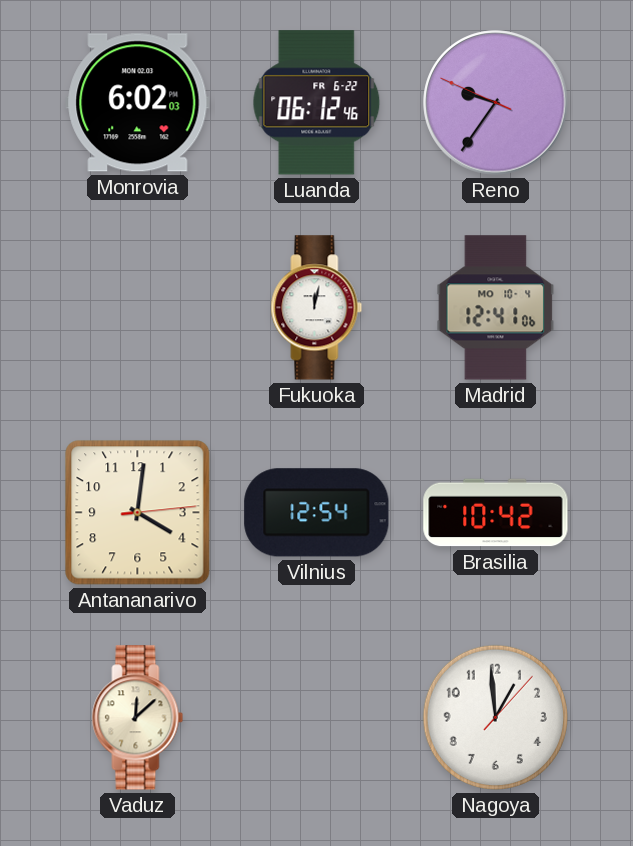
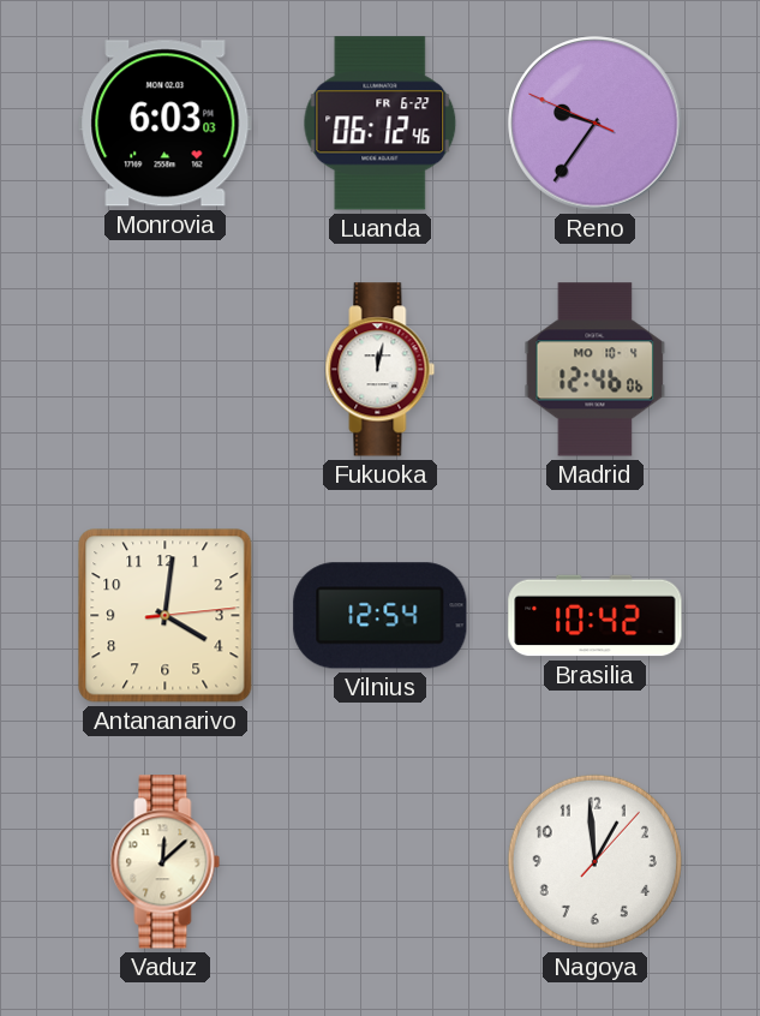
Monrovia: 6:02 -> 6:03 (166, 124)
Madrid: 12:41 -> 12:46 (596, 370)
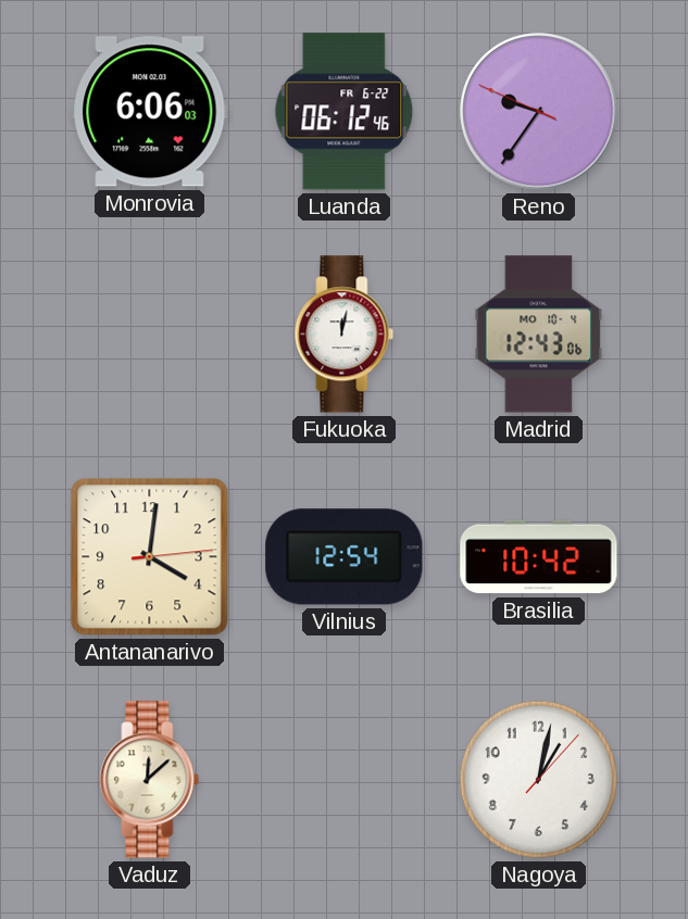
Monrovia: 6:03 -> 6:06 (150, 112)
Madrid: 12:46 -> 12:43 (539, 335)
Nagoya: 12:59 -> 1:02 (538, 779)
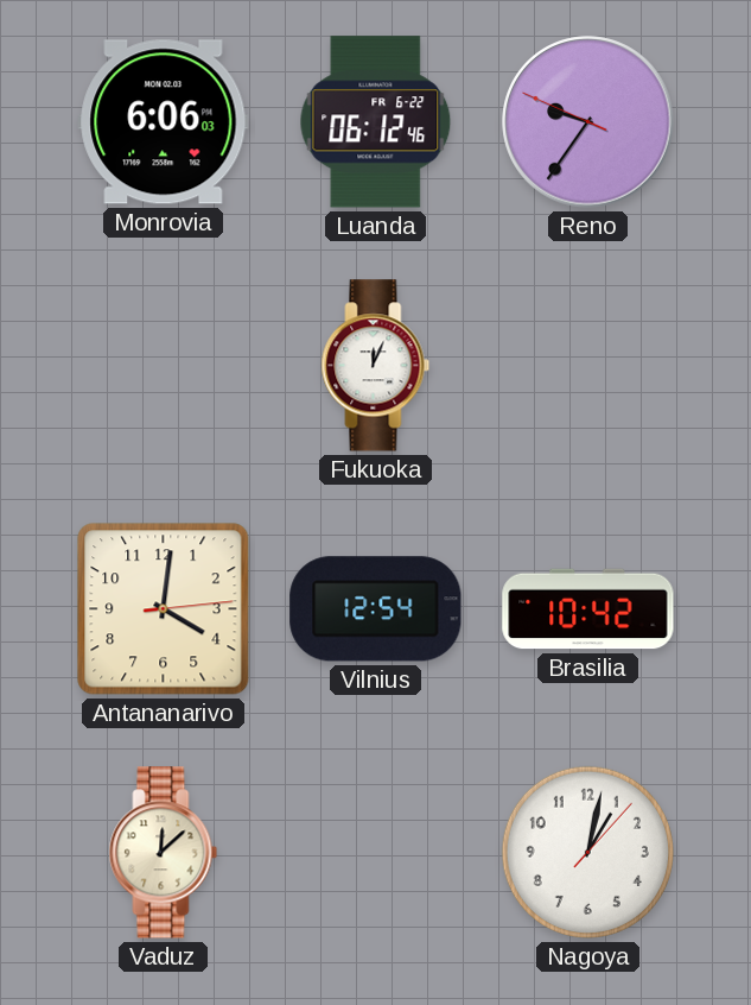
Fukuoka: 12:02 -> 12:04 (376, 366)
Madrid: 12:43 -> none (539, 335)
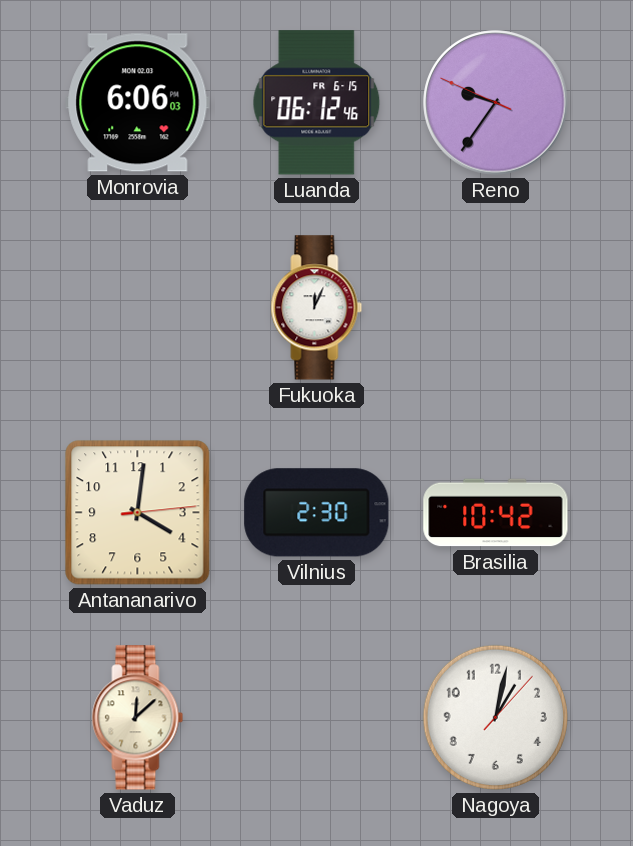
Luanda date: FR 6-22 -> FR 6-15 (317, 103)
Vilnius: 12:54 -> 2:30 (317, 513)
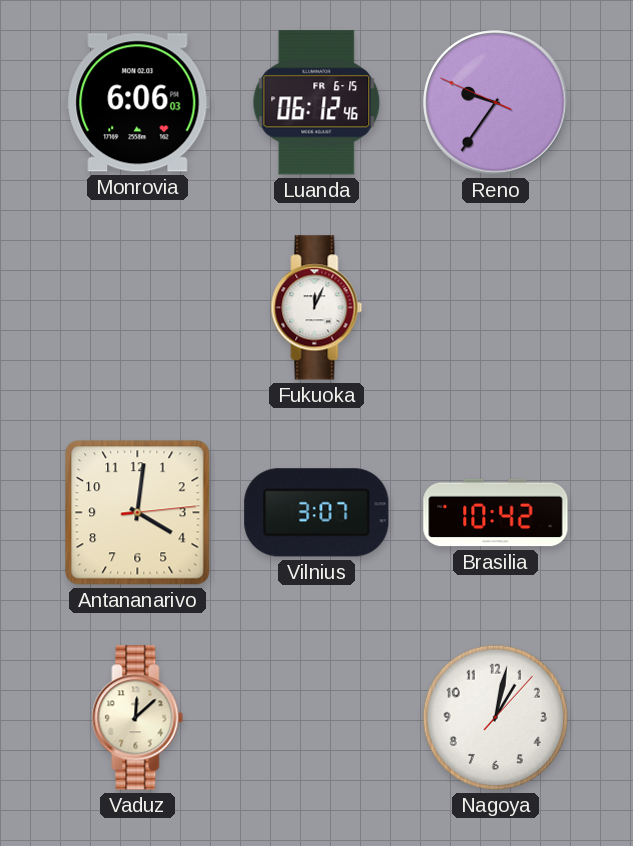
Vilnius: 2:30 -> 3:07 (317, 513)
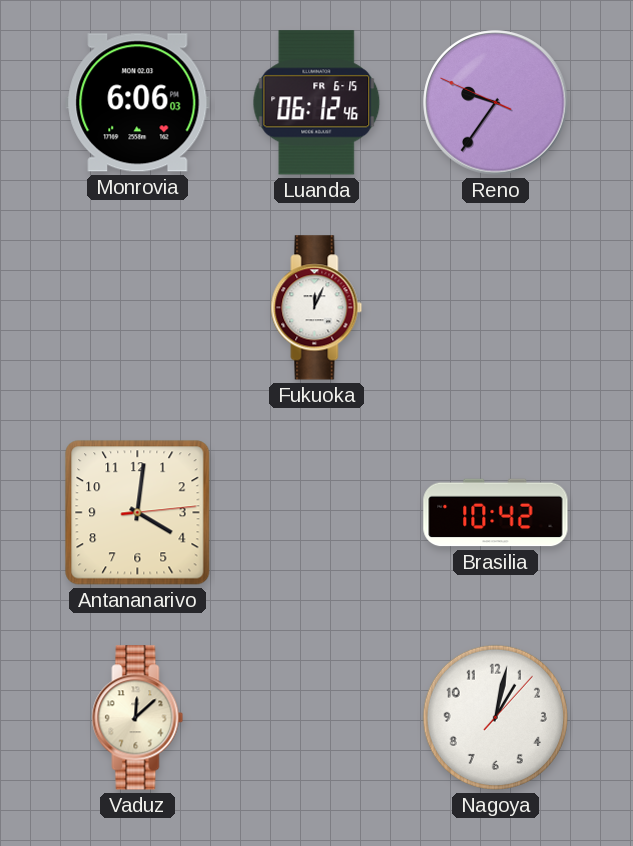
Vilnius: 3:07 -> none (317, 513)
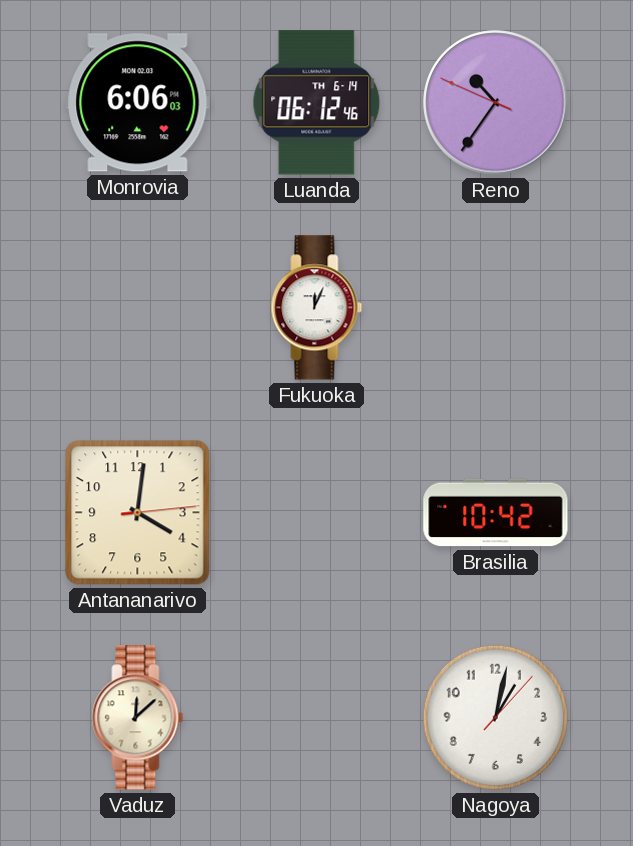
Luanda date: FR 6-15 -> TH 6-14 (317, 103)
Reno: 9:35 -> 10:35 (496, 103)
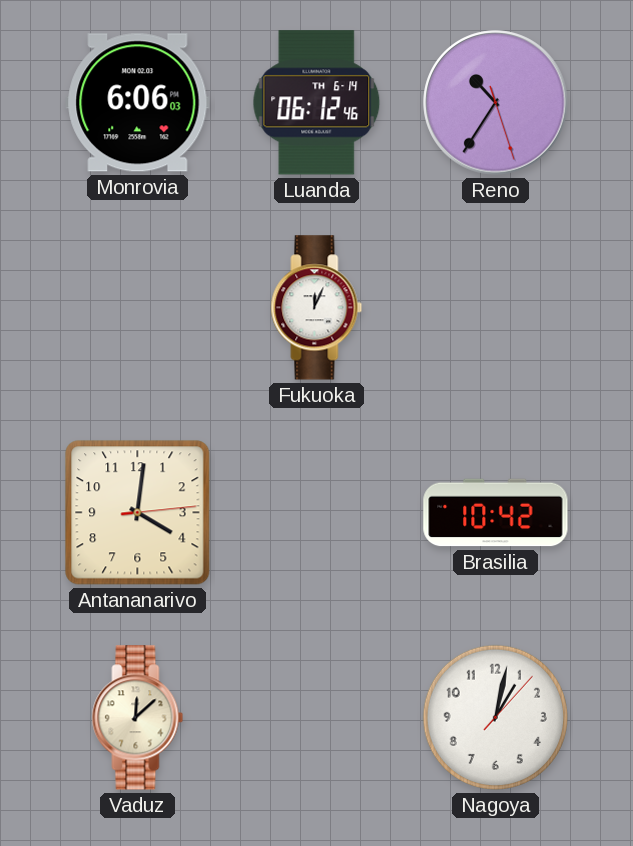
Reno: 10:35:49 -> 10:35:27 (496, 103)
